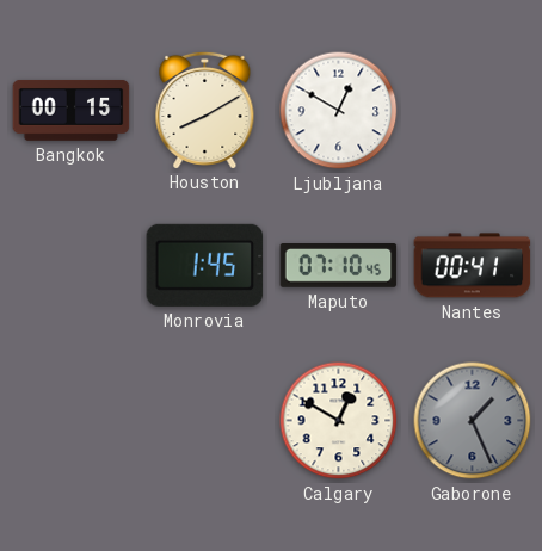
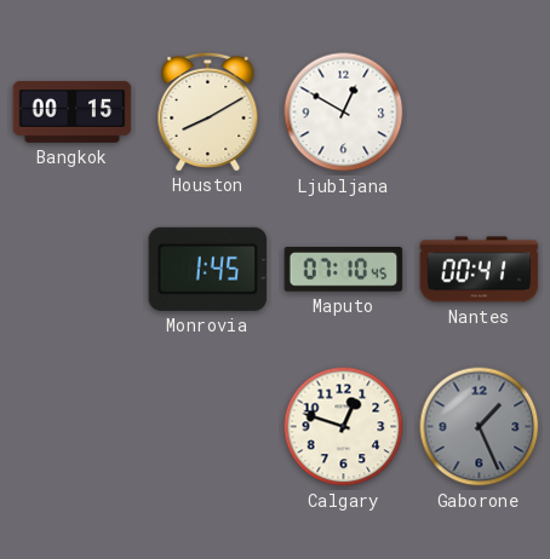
Calgary: 12:50 -> 12:48 (344, 427)
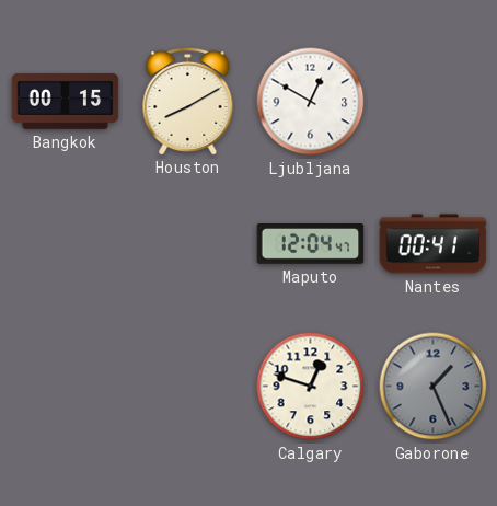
Monrovia: 1:45 -> none (208, 269)
Maputo: 07:10 -> 12:04 (311, 244)
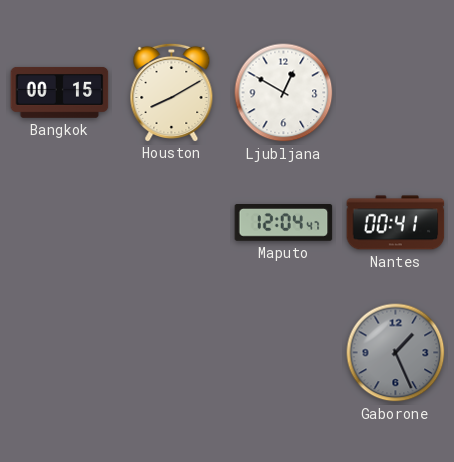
Calgary: 12:48 -> none (311, 387)
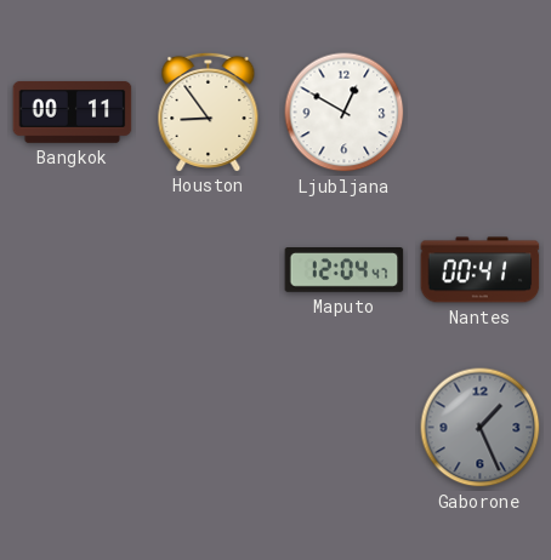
Bangkok: 00:15 -> 00:11 (73, 112)
Houston: 8:10 -> 8:54 (209, 112)
